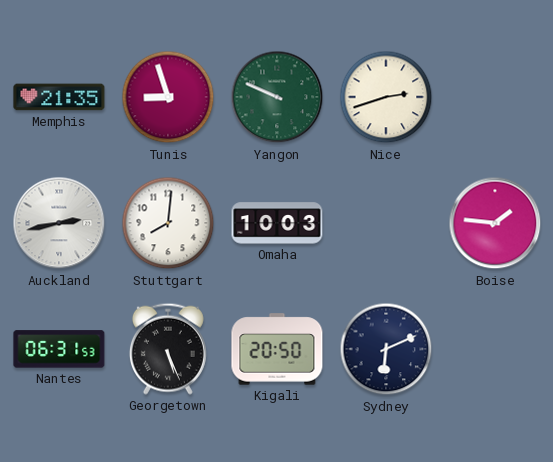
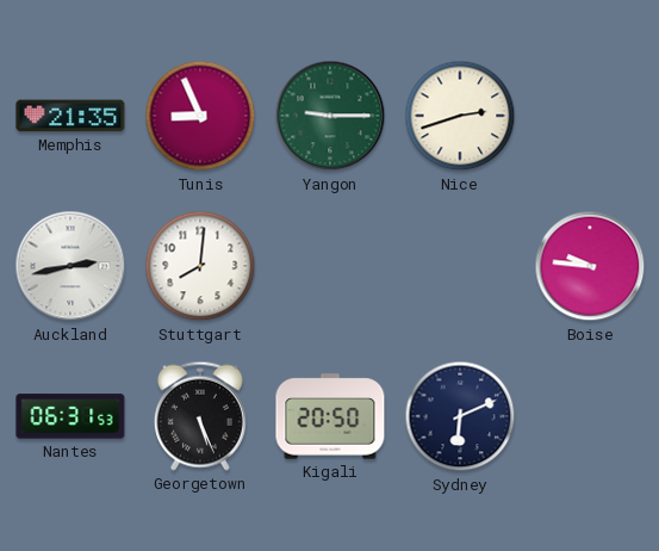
Tunis: 8:57 -> 8:56 (200, 116)
Yangon: 9:49 -> 9:15 (330, 116)
Omaha: 10:03 -> none (277, 223)
Boise: 1:46 -> 9:46 (590, 266)
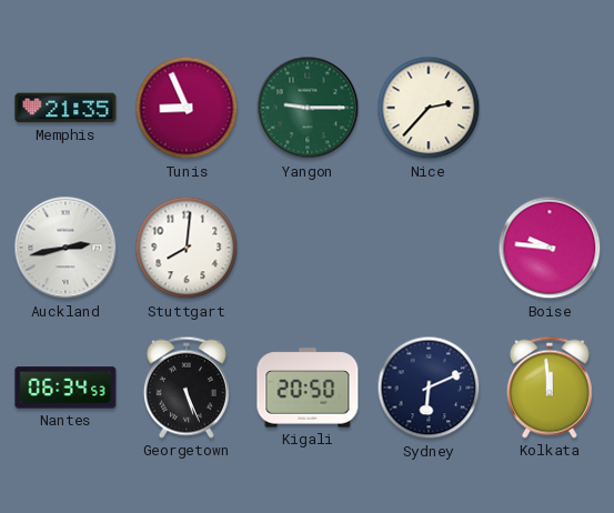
Nice: 2:42 -> 2:37 (429, 108)
Nantes: 06:31 -> 06:34 (66, 388)
Kolkata: none -> 11:59 (550, 388)
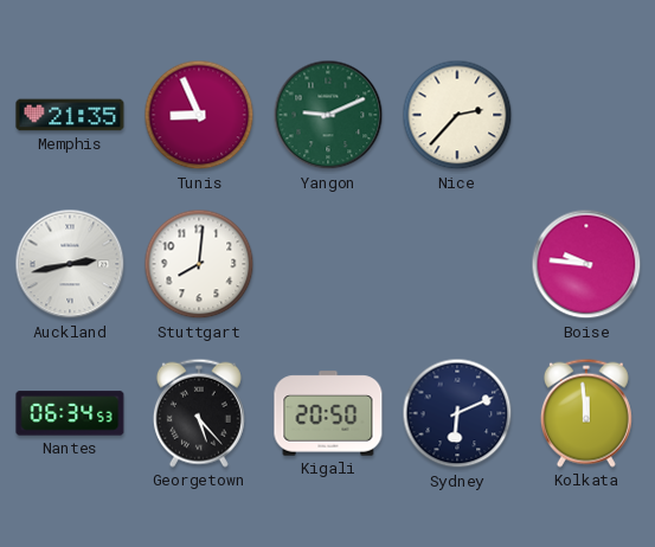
Yangon: 9:15 -> 9:11 (328, 115)
Georgetown: 5:26 -> 5:23 (199, 413)
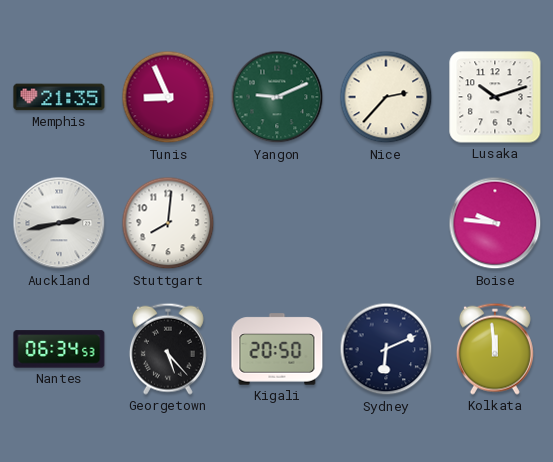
Lusaka: none -> 10:12 (495, 97)
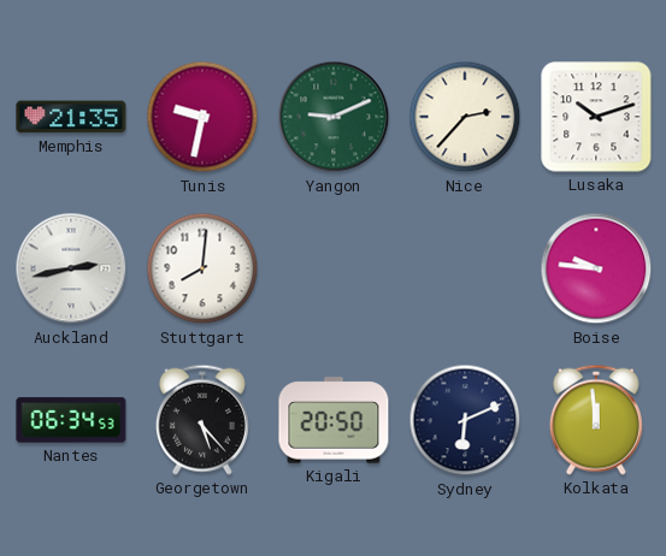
Tunis: 8:56 -> 9:32 (202, 117)
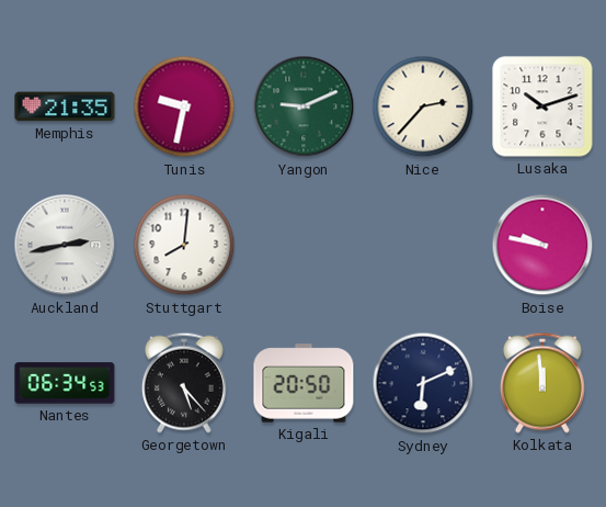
Boise: 9:46 -> 9:47 (542, 245)
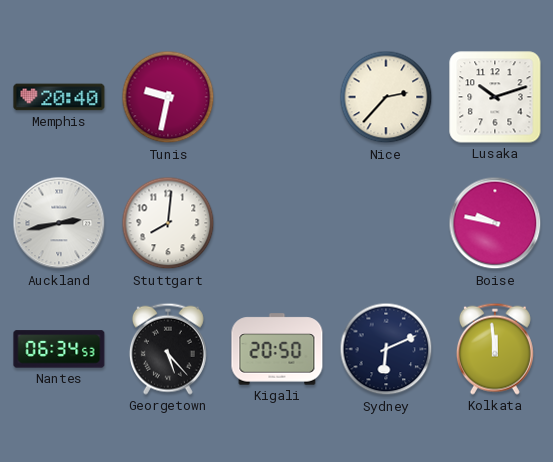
Memphis: 21:35 -> 20:40 (59, 97)
Yangon: 9:11 -> none (304, 106)
